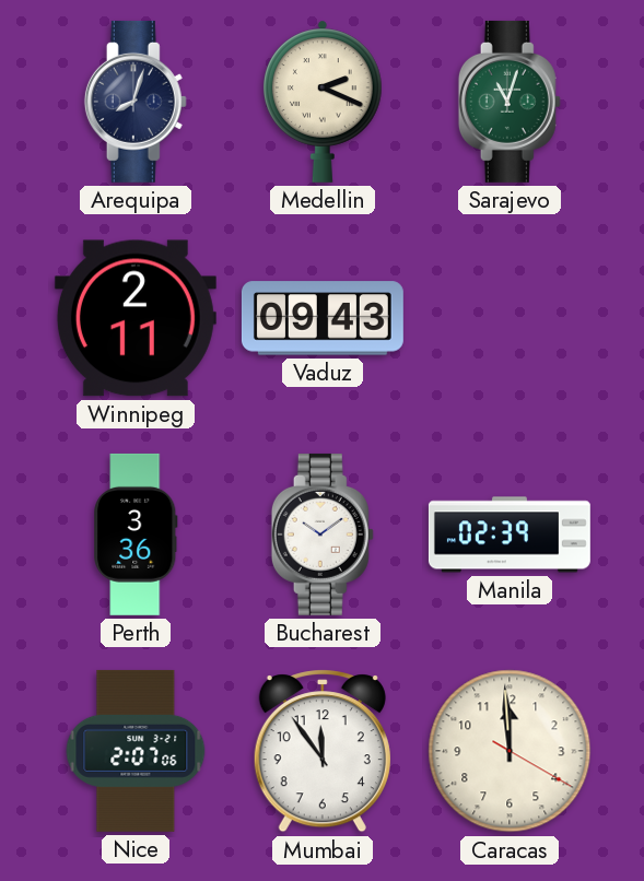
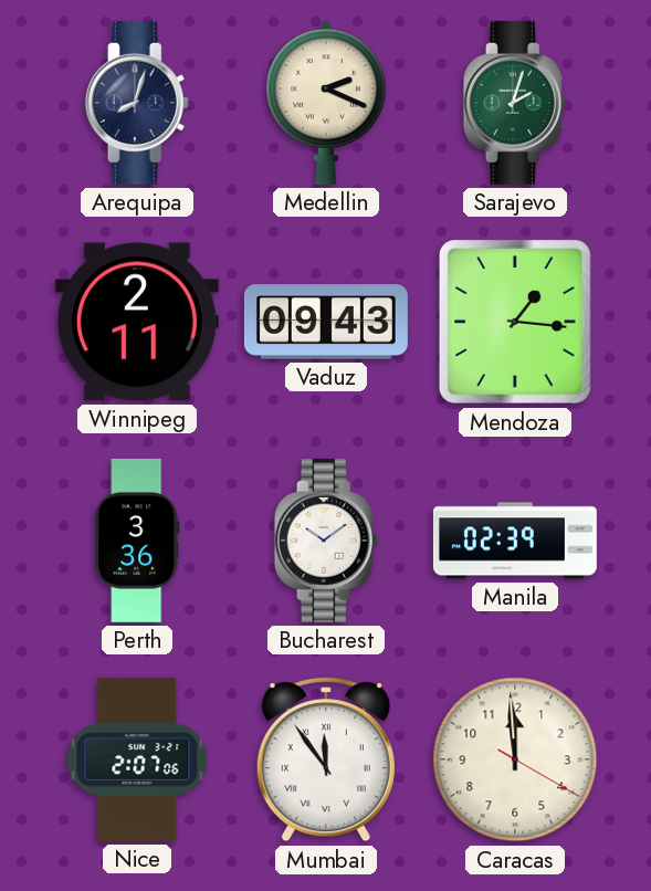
Sarajevo: 11:03 -> 2:03 (515, 103)
Mendoza: none -> 1:16 (516, 323)
Mumbai numerals: Arabic -> Roman (326, 759)
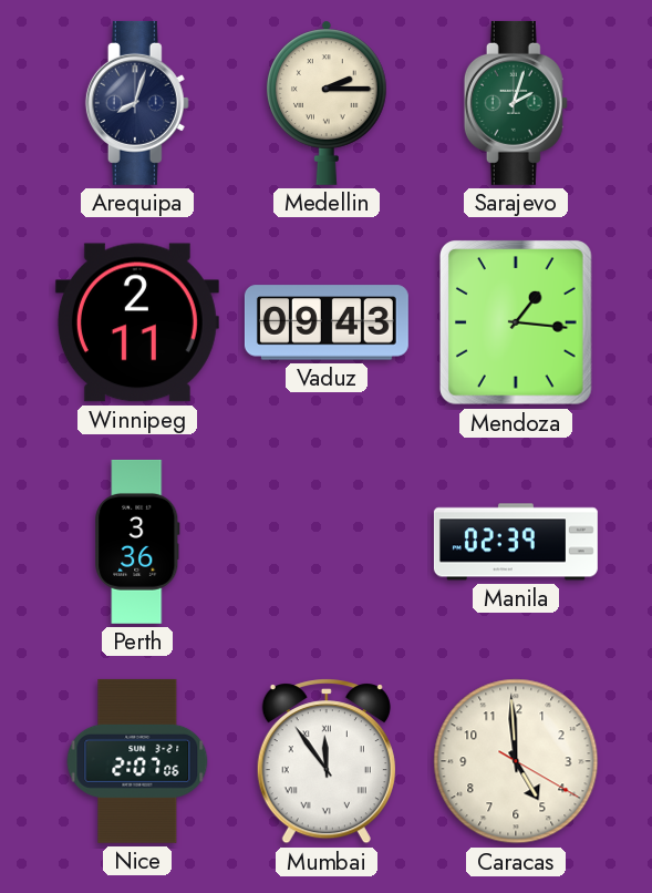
Medellin: 2:19 -> 2:15 (328, 103)
Bucharest: 10:09 -> none (326, 541)
Caracas: 11:59 -> 4:59 (516, 761)
